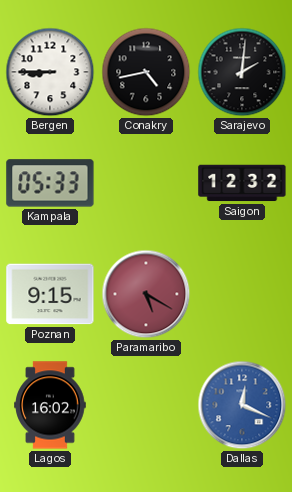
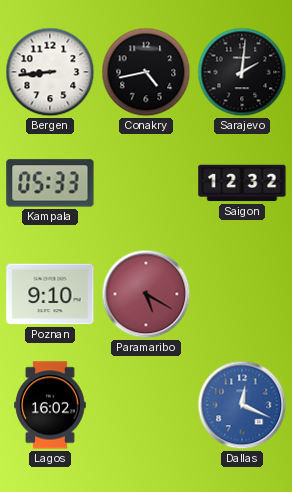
Bergen: 8:45 -> 8:44 (50, 72)
Poznan: 9:15 -> 9:10 (50, 294)
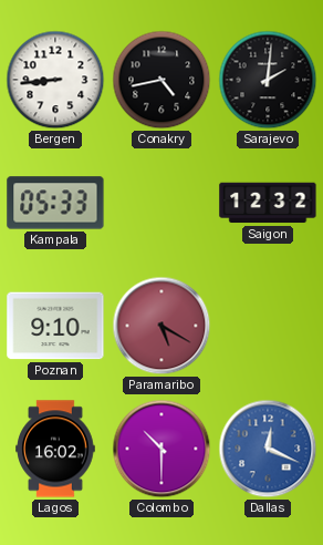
Colombo: none -> 10:30 (161, 449)
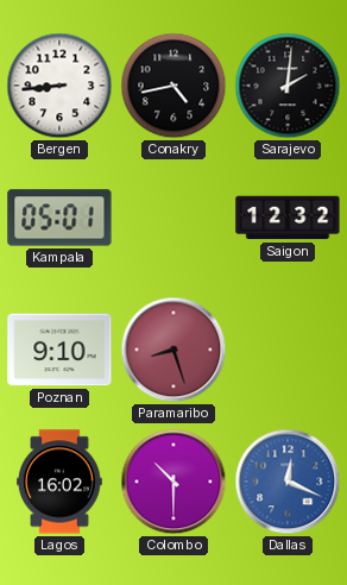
Kampala: 05:33 -> 05:01 (59, 218)
Paramaribo: 5:20 -> 8:27 (173, 350)
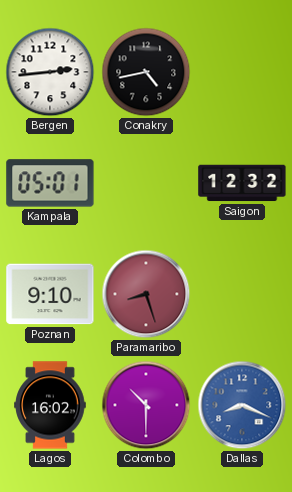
Bergen: 8:44 -> 2:44 (50, 72)
Sarajevo: 2:01 -> none (288, 86)
Dallas: 12:19 -> 8:19 (242, 405)
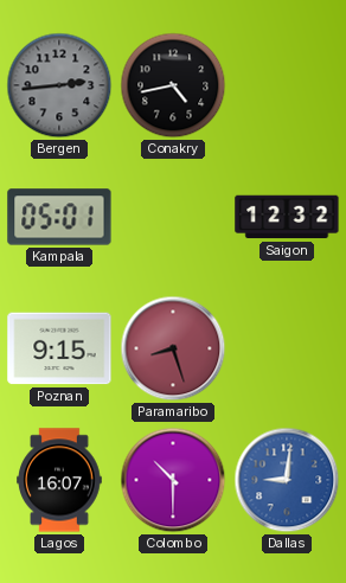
Bergen dial: white -> grey (59, 85)
Poznan: 9:10 -> 9:15 (59, 348)
Lagos: 16:02 -> 16:07 (59, 480)
Dallas: 8:19 -> 9:01 (287, 480)
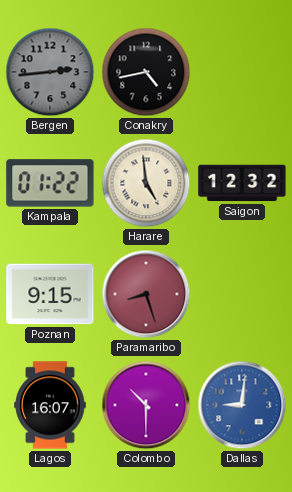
Kampala: 05:01 -> 01:22 (50, 183)
Harare: none -> 4:59 (146, 183)
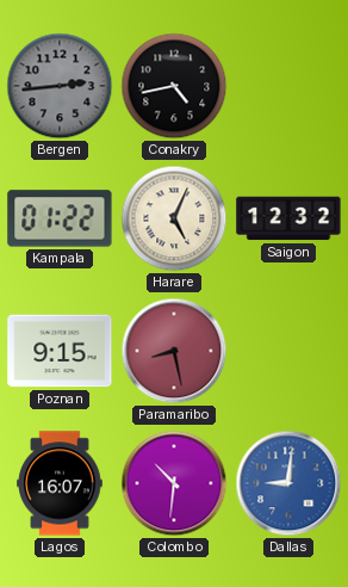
Harare: 4:59 -> 5:04 (174, 218)
Paramaribo: 8:27 -> 8:28 (174, 351)
Colombo: 10:30 -> 10:31 (174, 483)
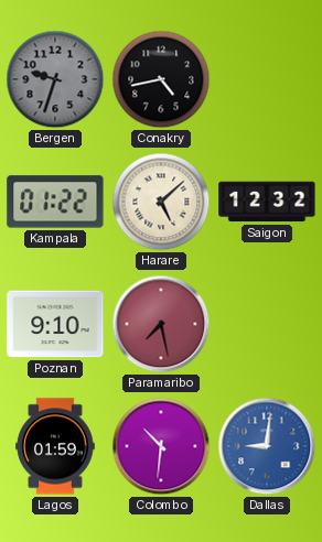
Bergen: 2:44 -> 9:33 (55, 79)
Harare: 5:04 -> 5:08 (161, 202)
Poznan: 9:15 -> 9:10 (55, 324)
Paramaribo: 8:28 -> 7:28 (161, 324)
Lagos: 16:07 -> 01:59 (55, 446)
